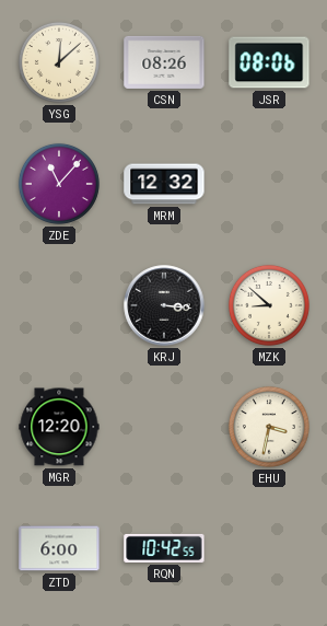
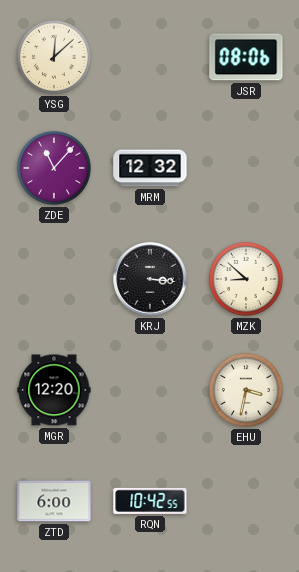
CSN: 08:26 -> none (164, 62)
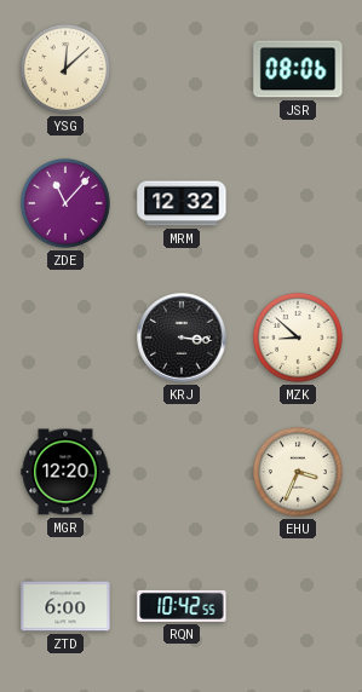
EHU: 3:32 -> 3:34 (298, 472)
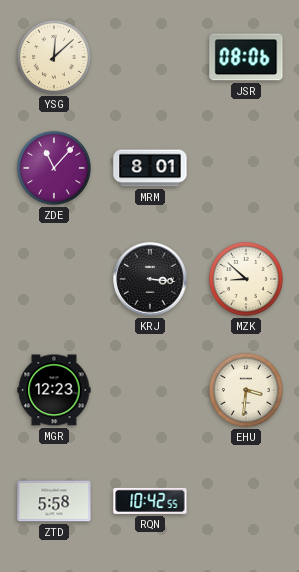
MRM: 12:32 -> 8:01 (150, 168)
MGR: 12:20 -> 12:23 (54, 390)
EHU: 3:34 -> 3:31 (246, 390)
ZTD: 6:00 -> 5:58 (54, 501)
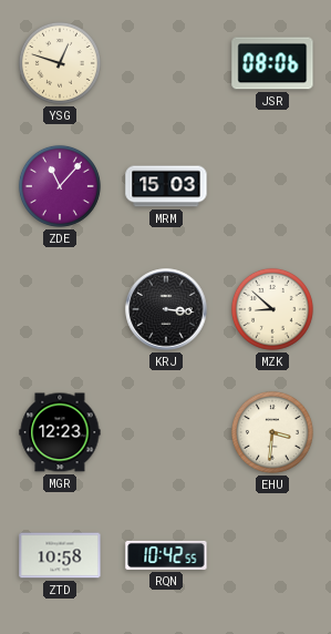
YSG: 12:08 -> 12:48 (60, 63)
MRM: 8:01 -> 15:03 (166, 186)
ZTD: 5:58 -> 10:58 (60, 555)
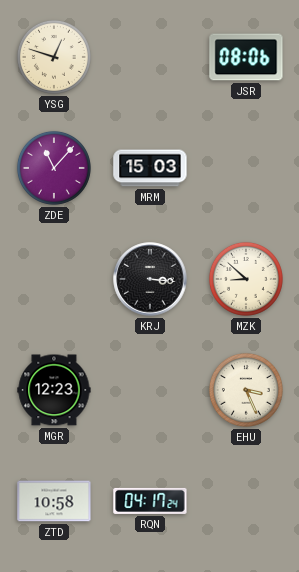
EHU: 3:31 -> 3:26 (246, 390)
RQN: 10:42 -> 04:17 (150, 501)
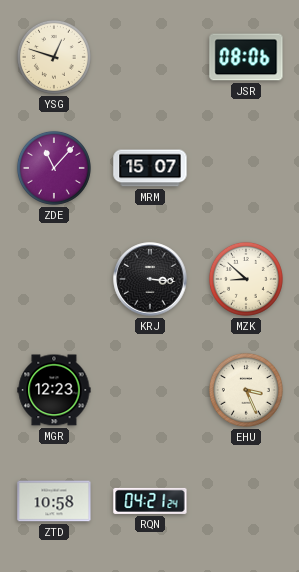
MRM: 15:03 -> 15:07 (150, 168)
RQN: 04:17 -> 04:21 (150, 501)
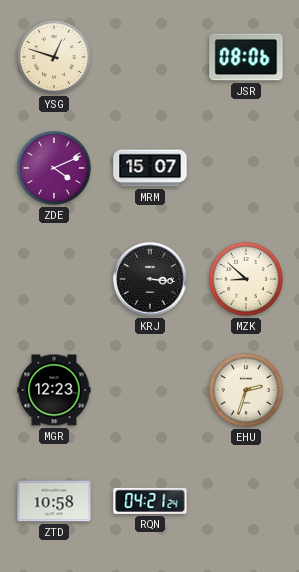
ZDE: 11:07 -> 4:11 (54, 168)
EHU: 3:26 -> 2:33 (246, 390)
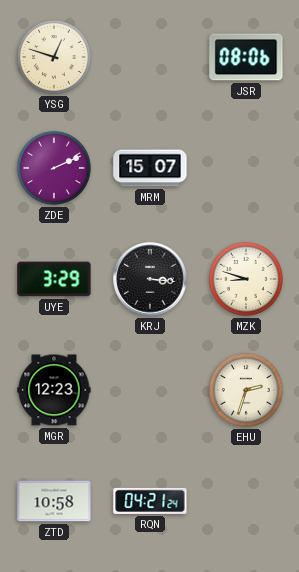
ZDE: 4:11 -> 2:11 (54, 168)
UYE: none -> 3:29 (54, 279)
MZK: 8:52 -> 8:48 (246, 279)
